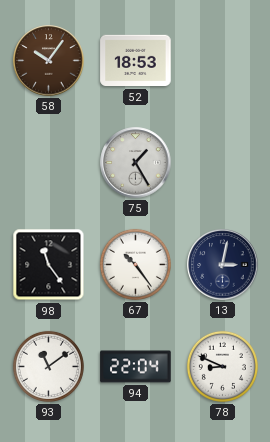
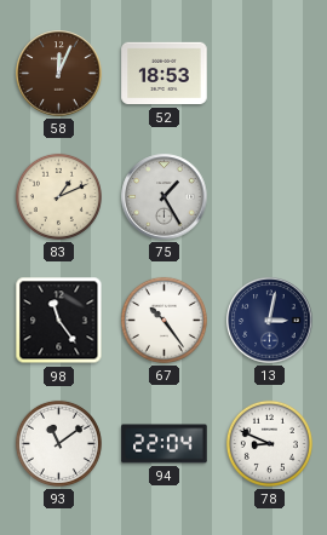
58: 10:06 -> 12:04 (59, 74)
83: none -> 1:11 (58, 196)
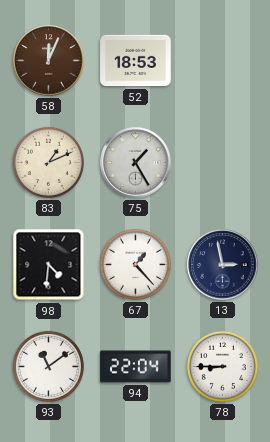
98: 11:24 -> 4:31 (49, 265)
67: 10:24 -> 1:23 (135, 264)
13: 3:02 -> 2:58 (223, 265)
78: 8:49 -> 8:45 (222, 366)
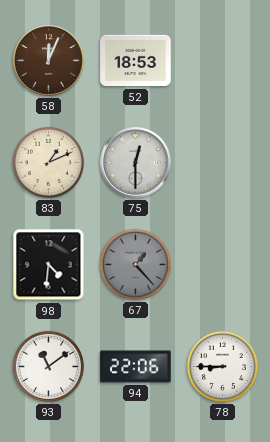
75: 1:25 -> 12:30 (136, 163)
67 dial: white -> grey (135, 264)
13: 2:58 -> none (223, 265)
94: 22:04 -> 22:06 (136, 367)
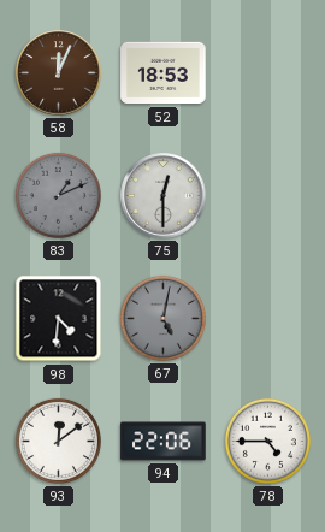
83 dial: cream -> grey (58, 195)
67: 1:23 -> 5:02 (162, 318)
93: 11:09 -> 12:09 (58, 441)
78: 8:45 -> 4:45 (267, 441)
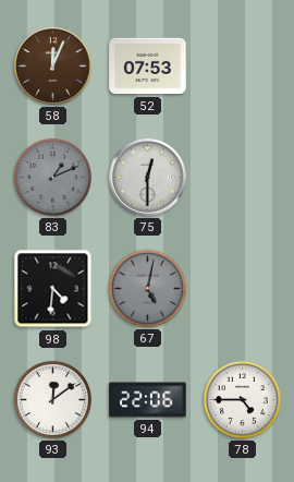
52: 18:53 -> 07:53 (148, 67)
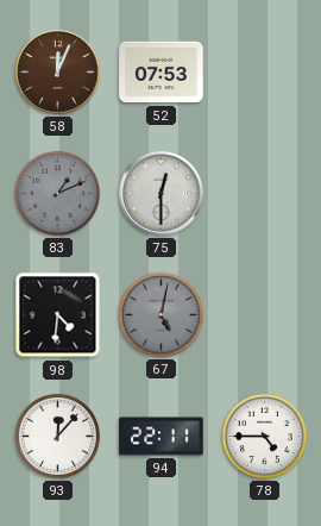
93: 12:09 -> 12:07 (57, 436)
94: 22:06 -> 22:11 (162, 437)
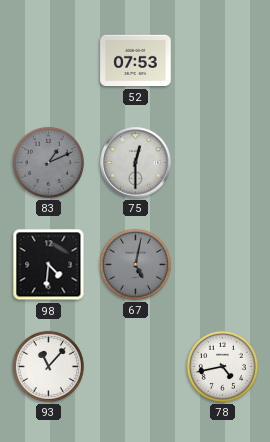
58: 12:04 -> none (58, 73)
93: 12:07 -> 11:07 (48, 366)
94: 22:11 -> none (162, 437)
78: 4:45 -> 4:43 (222, 366)
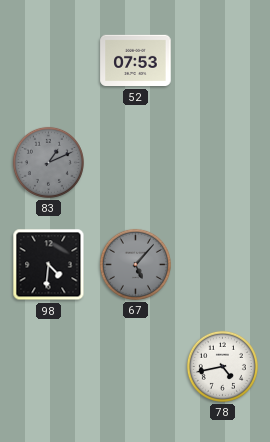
75: 12:30 -> none (136, 163)
67: 5:02 -> 5:07 (135, 264)
93: 11:07 -> none (48, 366)
